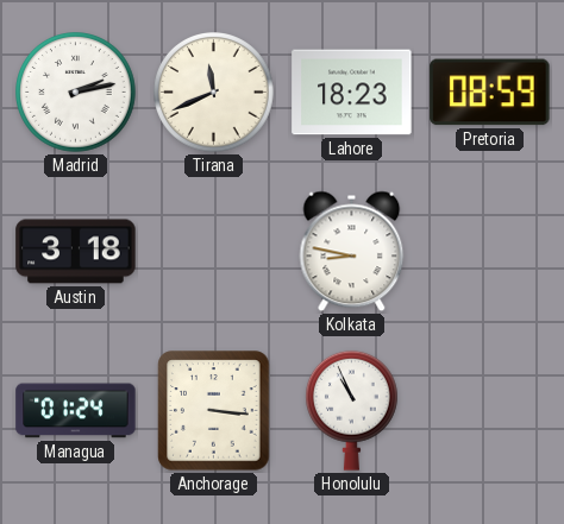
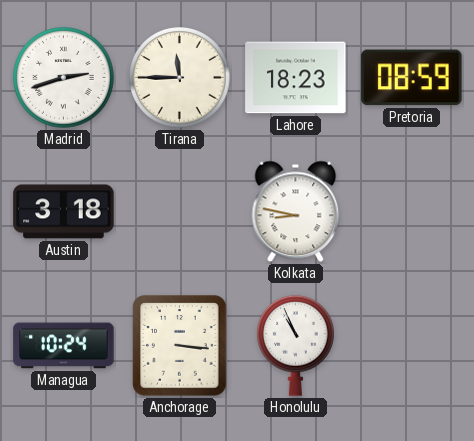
Madrid: 2:13 -> 2:42 (64, 78)
Tirana: 11:41 -> 11:45 (180, 78)
Managua: 01:24 -> 10:24 (64, 346)
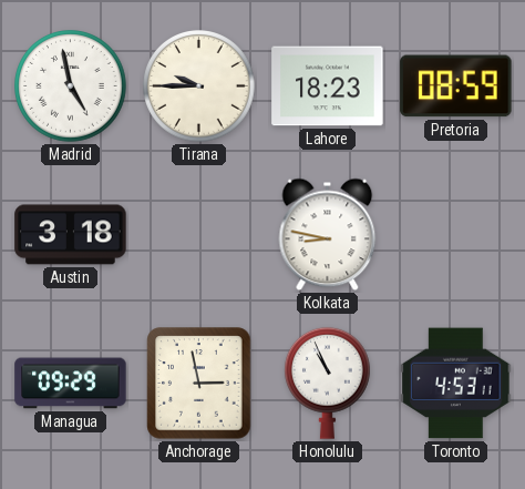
Madrid: 2:42 -> 4:58 (71, 86)
Tirana: 11:45 -> 9:45 (199, 86)
Managua: 10:24 -> 09:29 (71, 384)
Anchorage: 3:16 -> 2:58 (199, 384)
Toronto: none -> 4:53 (456, 384)
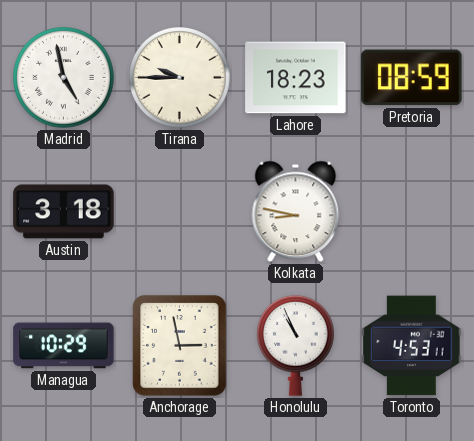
Managua: 09:29 -> 10:29 (64, 346)
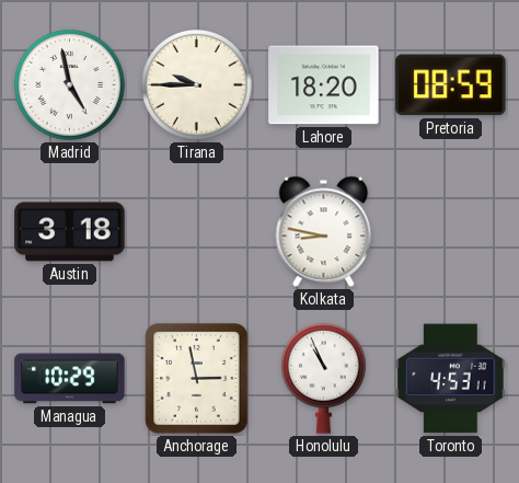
Lahore: 18:23 -> 18:20 (324, 85)
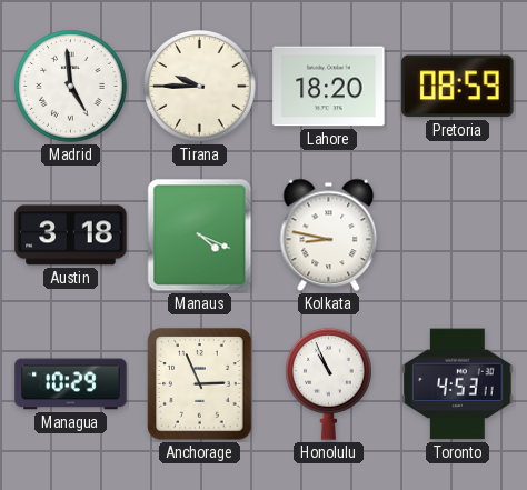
Madrid: 4:58 -> 4:59 (71, 87)
Manaus: none -> 4:19 (200, 236)
Anchorage: 2:58 -> 2:56 (200, 384)
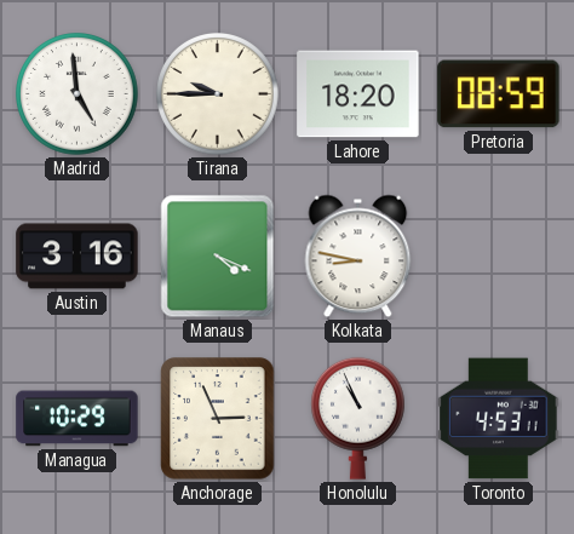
Austin: 3:18 -> 3:16 (78, 257)
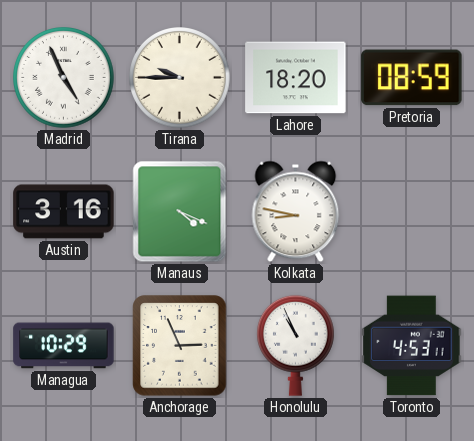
Madrid: 4:59 -> 4:56 (64, 78)
